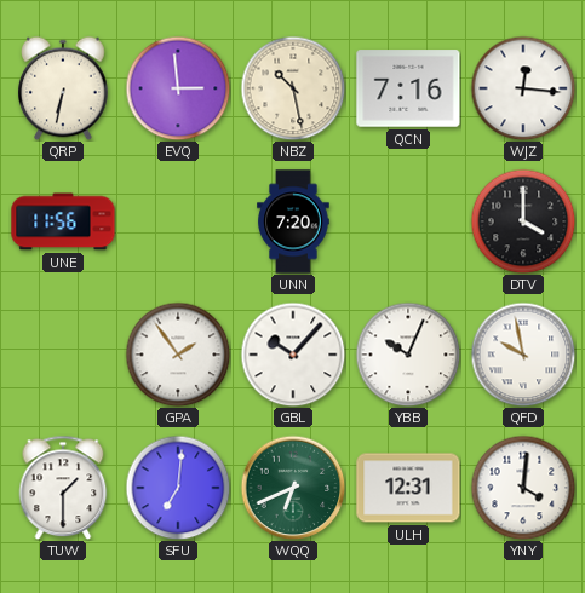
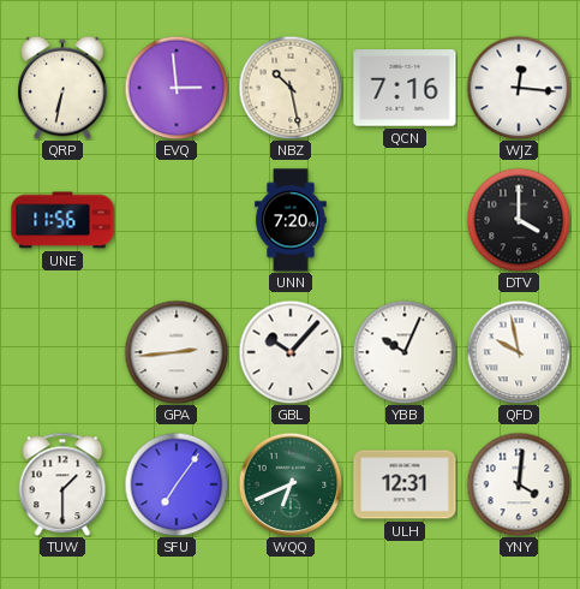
GPA: 1:54 -> 2:44 (177, 352)
SFU: 7:01 -> 7:06 (177, 484)
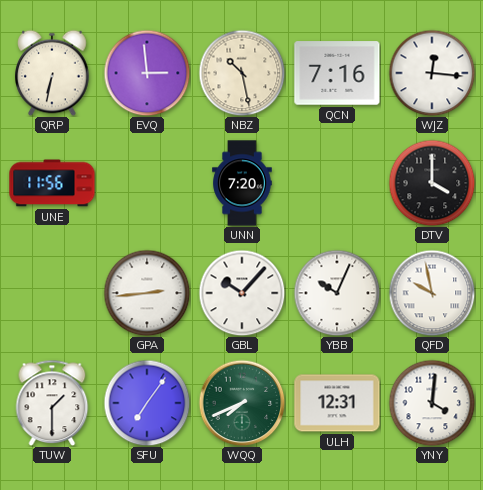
WQQ: 6:41 -> 7:41 (242, 403)
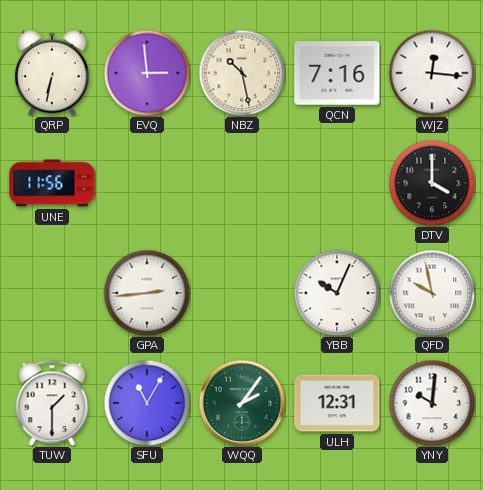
UNN: 7:20 -> none (242, 183)
GBL: 10:07 -> none (242, 293)
SFU: 7:06 -> 11:05 (147, 403)
WQQ: 7:41 -> 2:06 (242, 403)
YNY: 4:01 -> 10:01 (432, 403)
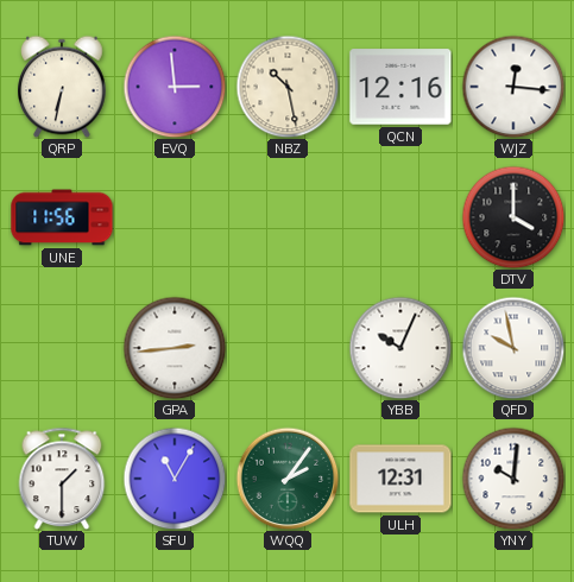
QCN: 7:16 -> 12:16 (400, 87)
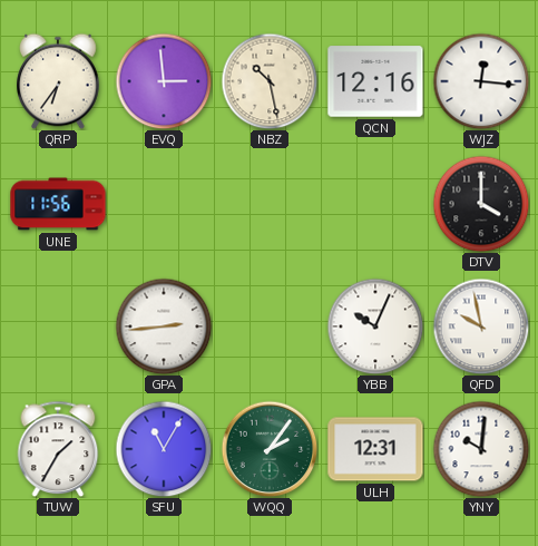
QRP: 6:32 -> 6:36 (58, 81)
TUW: 1:30 -> 1:35 (58, 449)
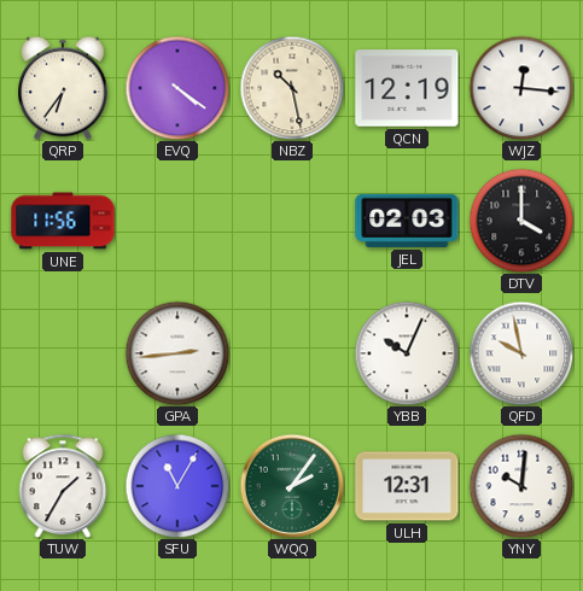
EVQ: 2:59 -> 4:21 (177, 88)
QCN: 12:16 -> 12:19 (407, 88)
JEL: none -> 02:03 (407, 221)
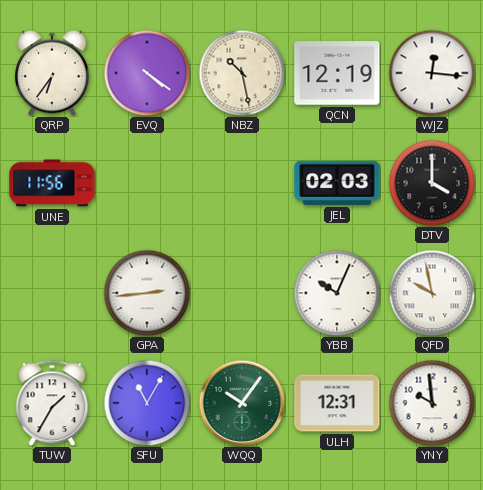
WQQ: 2:06 -> 10:06 (242, 403)
YNY: 10:01 -> 9:59 (432, 403)
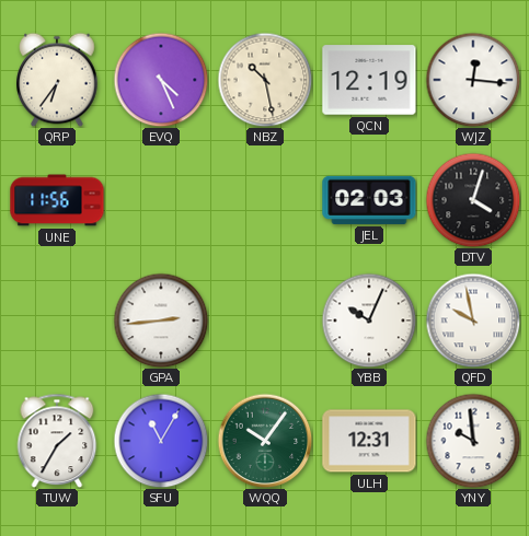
EVQ: 4:21 -> 4:26 (161, 80)
DTV: 4:00 -> 4:03 (473, 200)
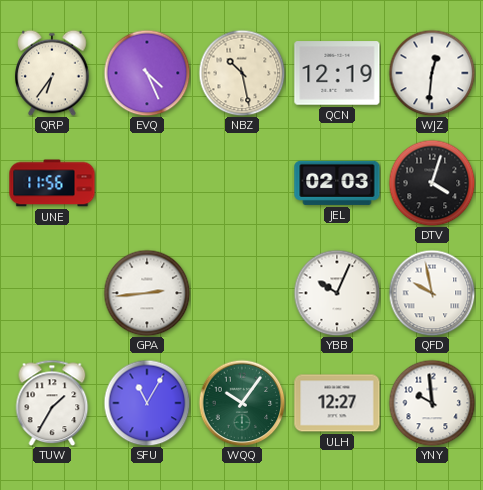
WJZ: 12:16 -> 12:31 (432, 73)
ULH: 12:31 -> 12:27 (337, 403)
